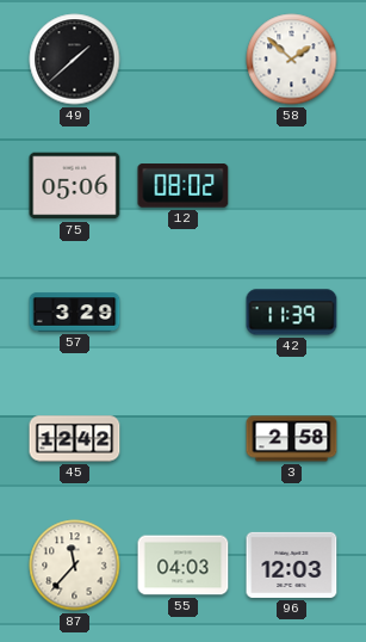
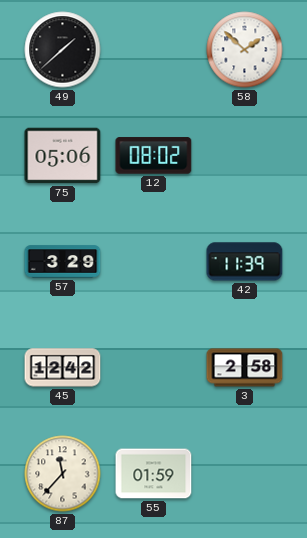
55: 04:03 -> 01:59 (154, 474)
96: 12:03 -> none (292, 564)
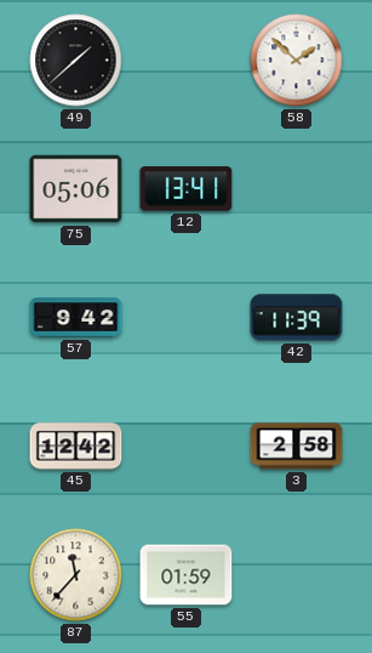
12: 08:02 -> 13:41 (187, 189)
57: 3:29 -> 9:42 (76, 318)
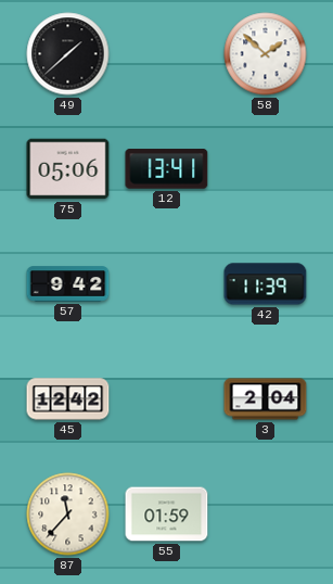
3: 2:58 -> 2:04 (266, 399)
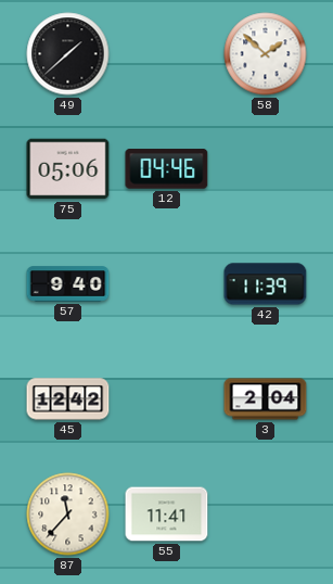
12: 13:41 -> 04:46 (167, 169)
57: 9:42 -> 9:40 (68, 284)
55: 01:59 -> 11:41 (167, 515)
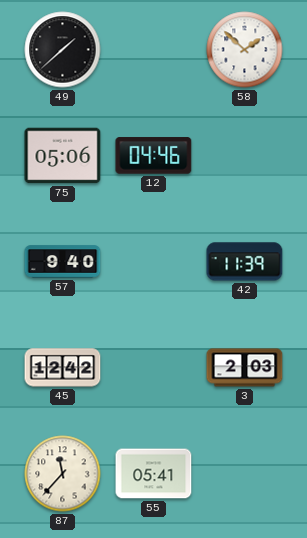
3: 2:04 -> 2:03 (245, 368)
55: 11:41 -> 05:41 (154, 474)
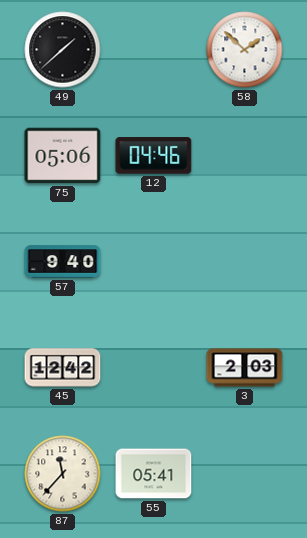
42: 11:39 -> none (245, 262)
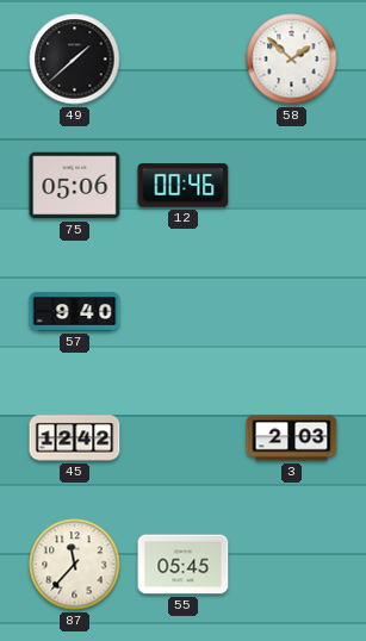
12: 04:46 -> 00:46 (184, 186)
55: 05:41 -> 05:45 (184, 565)
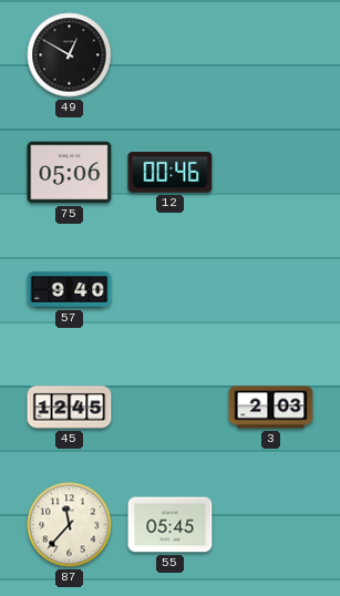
49: 1:38 -> 12:50 (70, 55)
58: 1:52 -> none (292, 60)
45: 12:42 -> 12:45 (70, 408)
